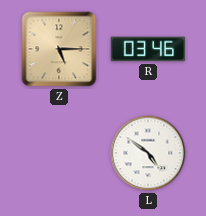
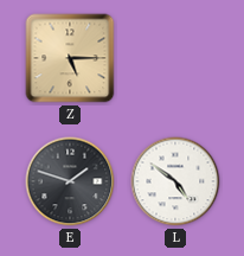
R: 03:46 -> none (148, 49)
E: none -> 1:48 (70, 181)
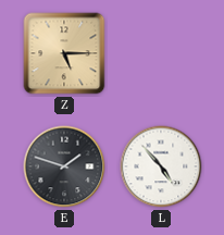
L: 4:51 -> 4:53 (161, 166)
